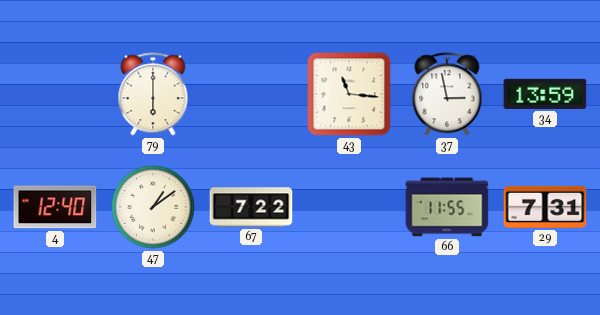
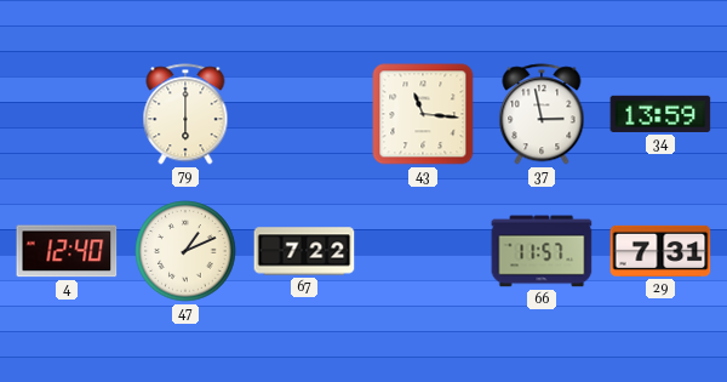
47: 1:09 -> 1:11 (185, 251)
66: 11:55 -> 11:57 (542, 251)
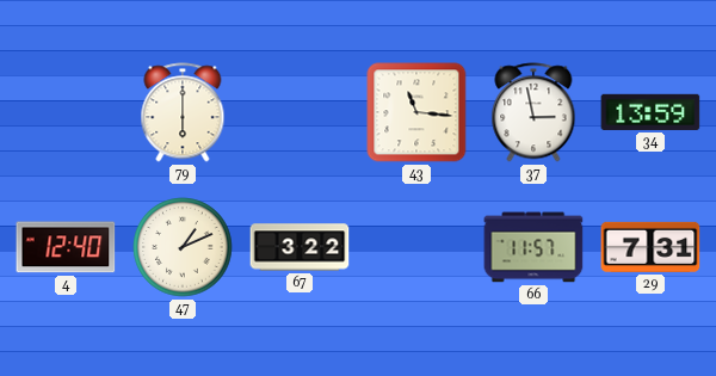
67: 7:22 -> 3:22 (300, 247)
